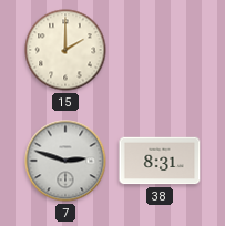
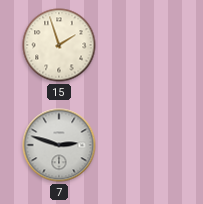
15: 2:00 -> 1:57 (59, 45)
38: 8:31 -> none (160, 161)
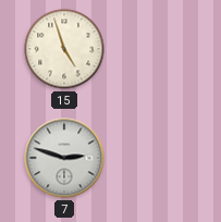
15: 1:57 -> 4:57 (64, 49)
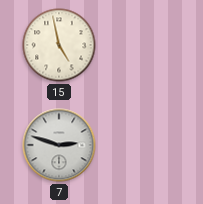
15: 4:57 -> 4:58 (59, 45)
